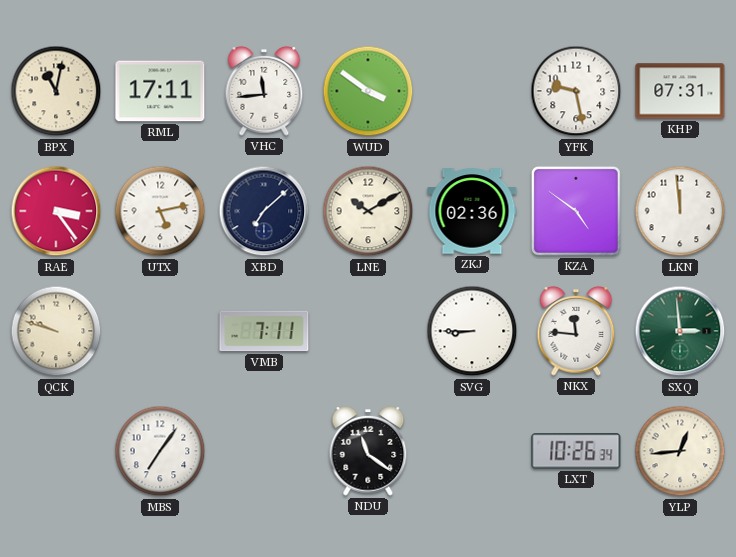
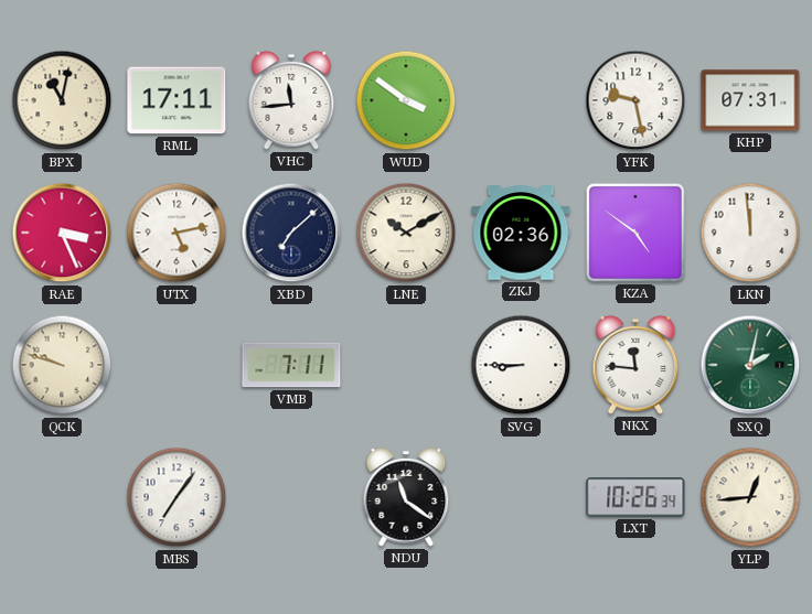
RAE: 3:24 -> 3:26 (62, 233)
SXQ: 2:59 -> 2:02 (750, 365)
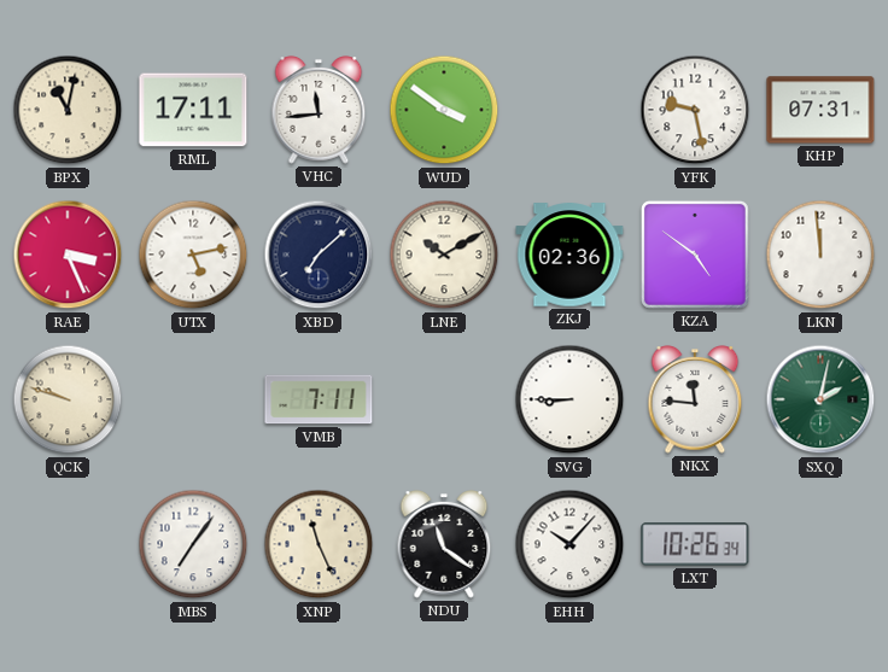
XNP: none -> 11:26 (319, 544)
EHH: none -> 10:07 (569, 544)
YLP: 12:44 -> none (750, 497)
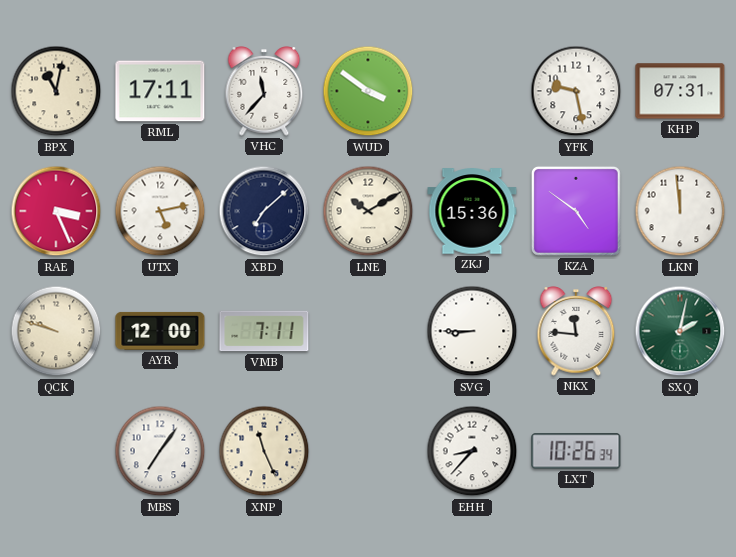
VHC: 11:44 -> 11:37 (264, 91)
ZKJ: 02:36 -> 15:36 (472, 211)
AYR: none -> 12:00 (160, 331)
NDU: 11:21 -> none (444, 544)
EHH: 10:07 -> 8:37 (472, 451)
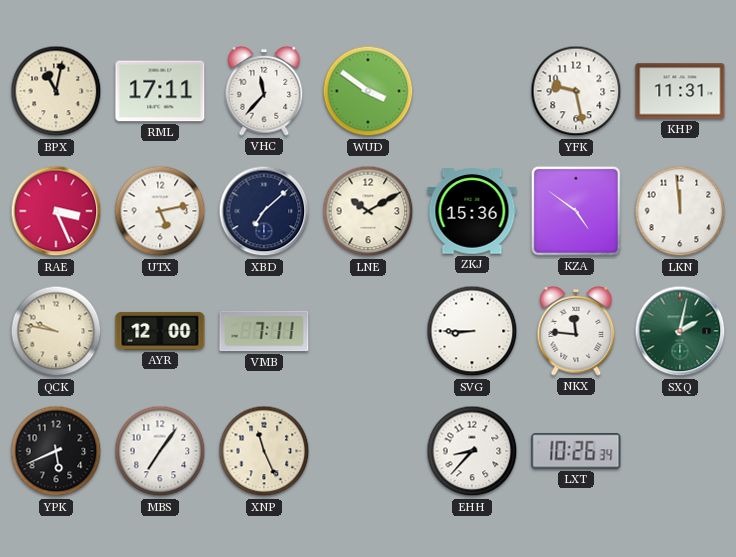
KHP: 07:31 -> 11:31 (680, 91)
QCK: 9:48 -> 9:47 (56, 331)
YPK: none -> 5:41 (56, 451)
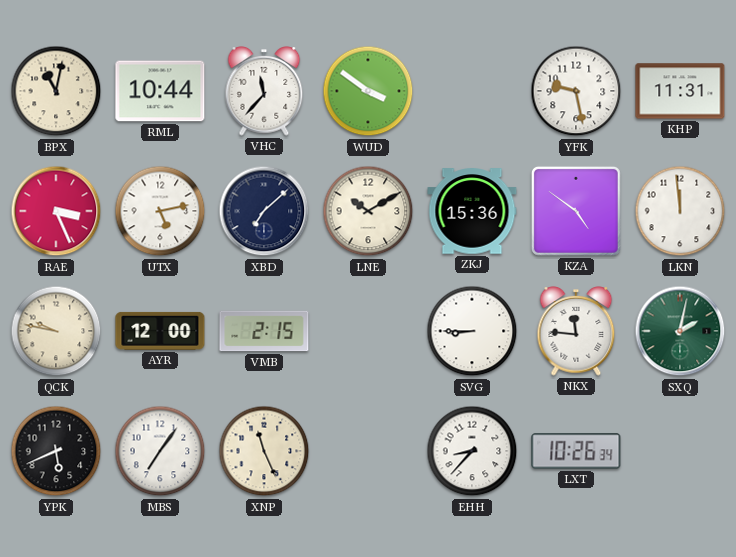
RML: 17:11 -> 10:44 (160, 91)
VMB: 7:11 -> 2:15 (264, 331)
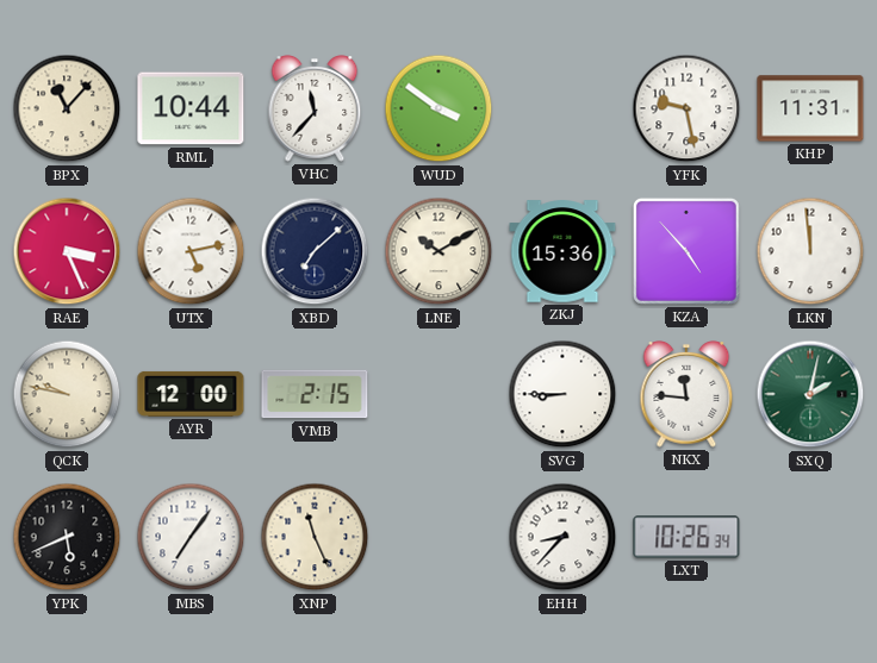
BPX: 11:02 -> 11:07 (67, 108)
KZA: 4:51 -> 4:53 (686, 251)
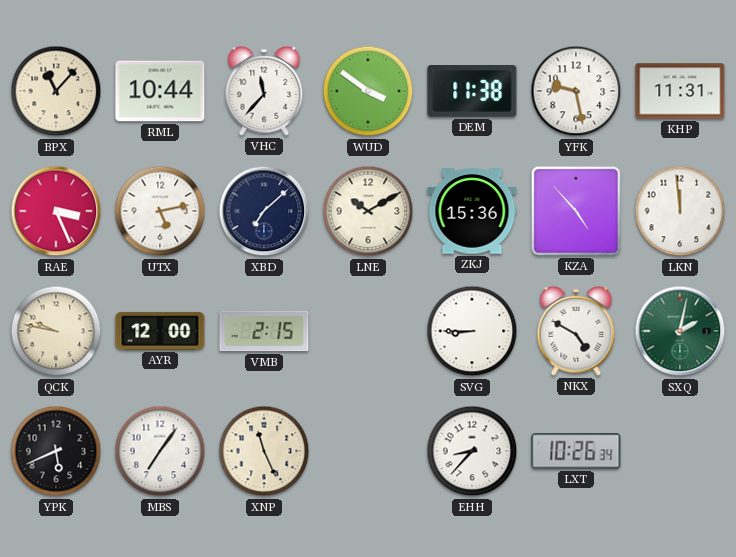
DEM: none -> 11:38 (472, 92)
NKX: 11:46 -> 4:50 (576, 331)
